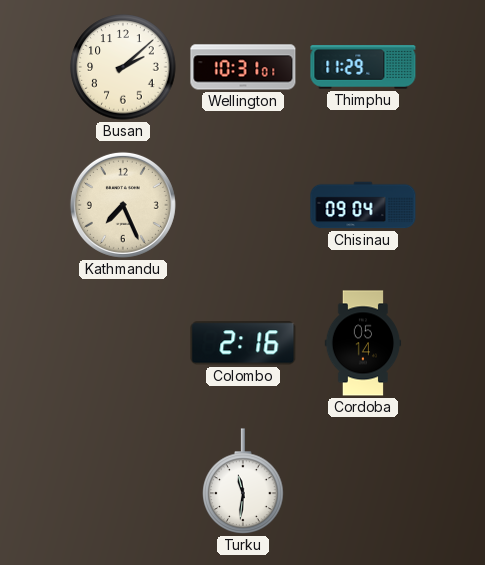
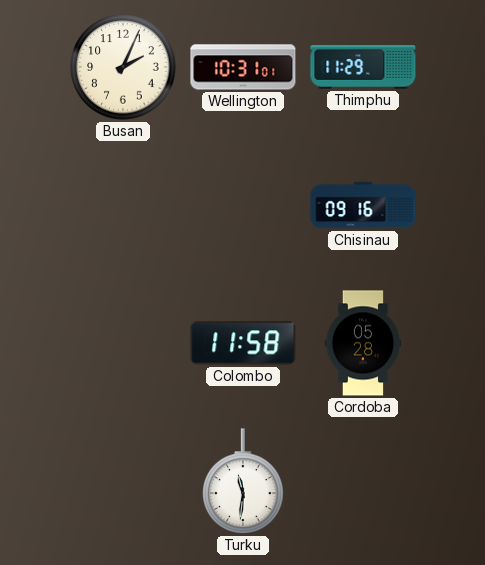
Busan: 2:08 -> 2:04 (123, 67)
Kathmandu: 7:26 -> none (123, 205)
Chisinau: 09:04 -> 09:16 (363, 205)
Colombo: 2:16 -> 11:58 (243, 343)
Cordoba: 05:14 -> 05:28 (363, 343)
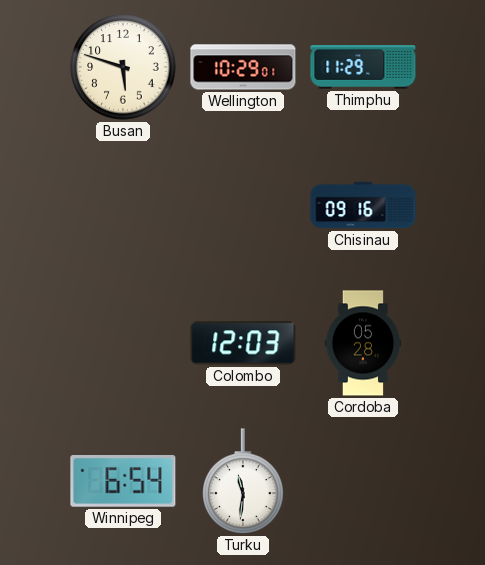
Busan: 2:04 -> 5:48 (123, 67)
Wellington: 10:31 -> 10:29 (243, 67)
Colombo: 11:58 -> 12:03 (243, 343)
Winnipeg: none -> 6:54 (123, 481)
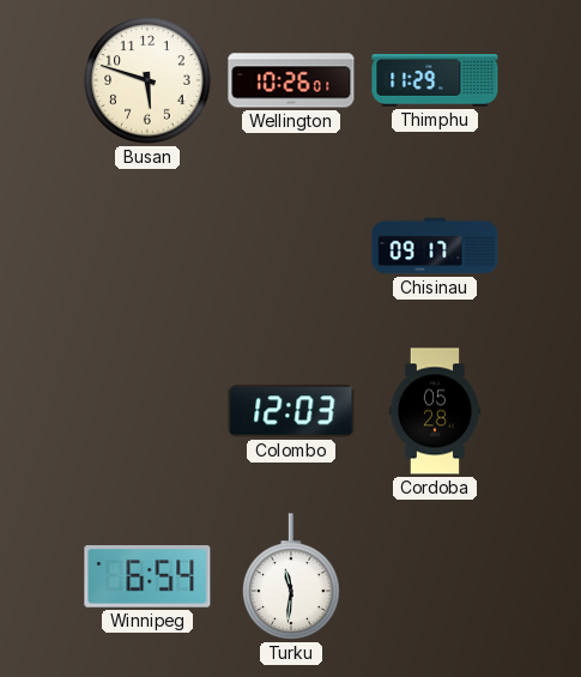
Wellington: 10:29 -> 10:26 (291, 80)
Chisinau: 09:16 -> 09:17 (435, 246)
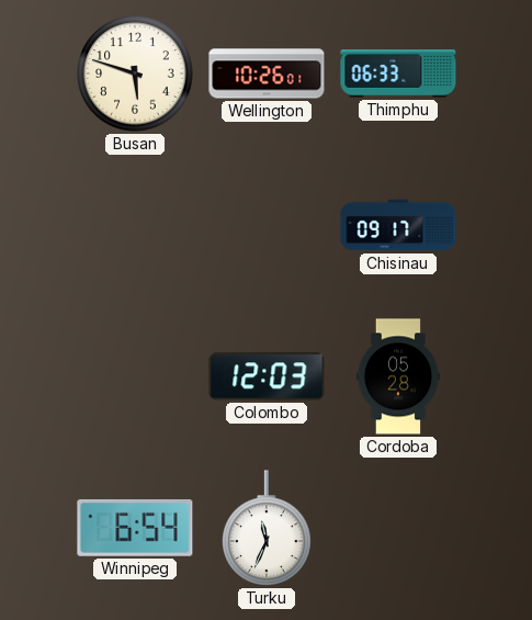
Thimphu: 11:29 -> 06:33 (398, 74)
Turku: 11:31 -> 11:34 (267, 528)
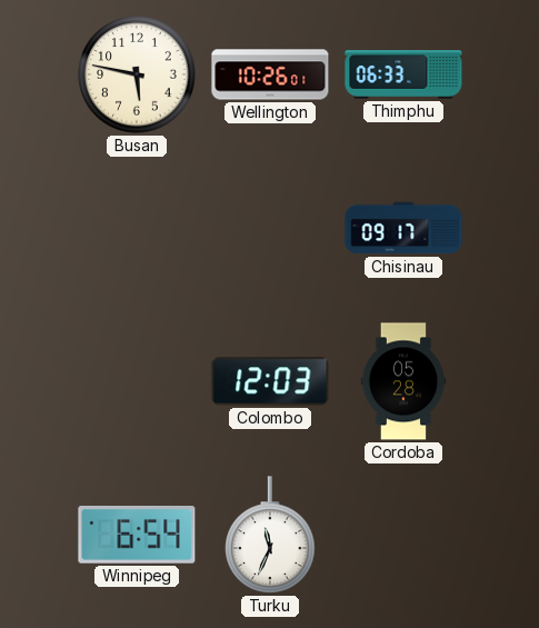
Busan: 5:48 -> 5:47 (137, 74)
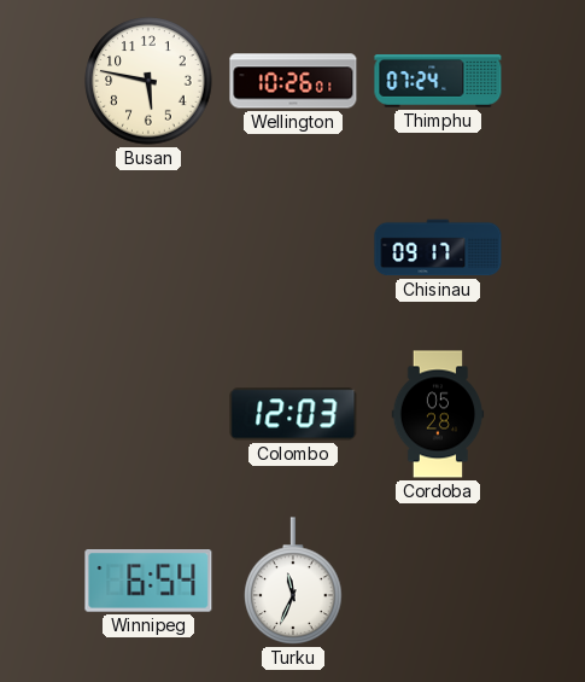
Thimphu: 06:33 -> 07:24 (438, 81)
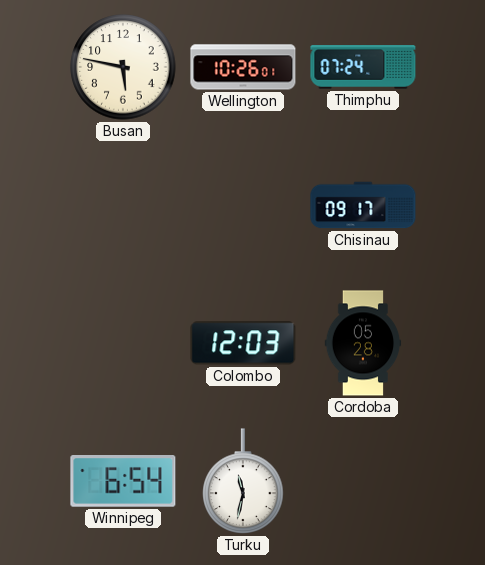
Turku: 11:34 -> 11:32 (243, 481)
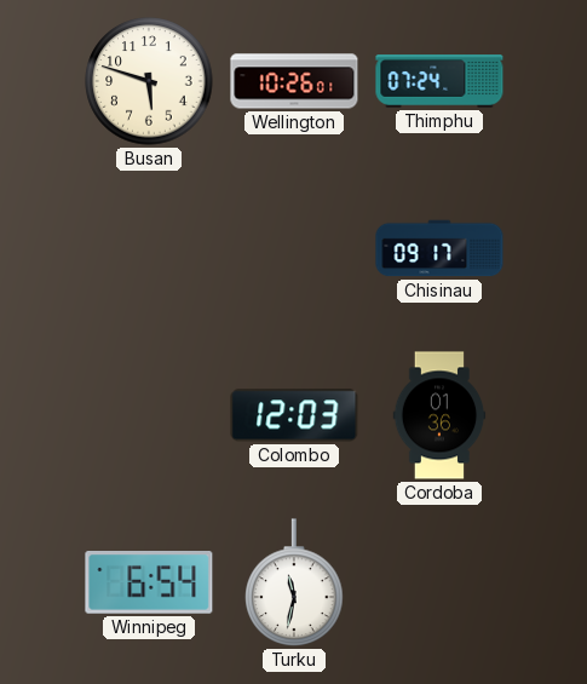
Busan: 5:47 -> 5:48 (149, 81)
Cordoba: 05:28 -> 01:36 (439, 415)
